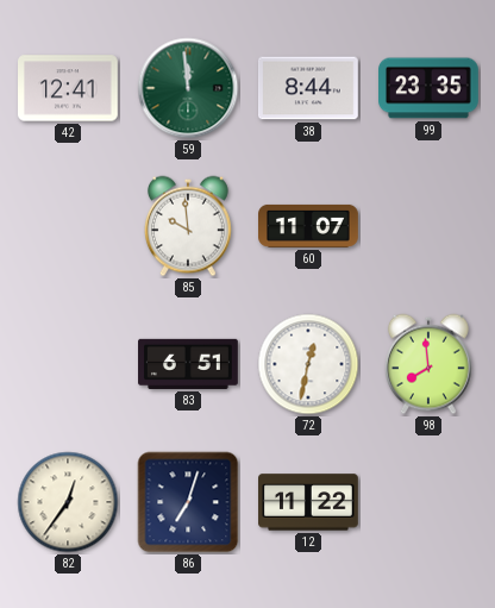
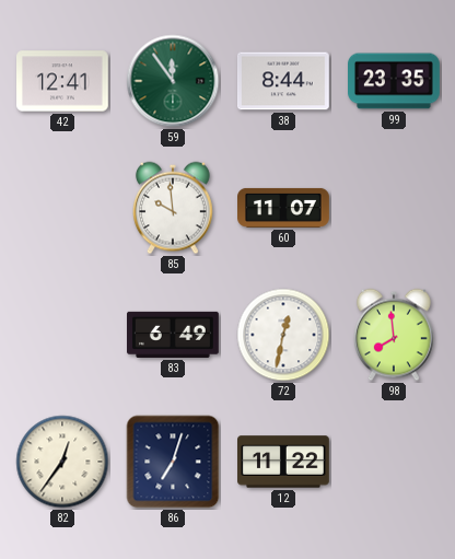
59: 11:59 -> 11:54 (173, 81)
83: 6:51 -> 6:49 (174, 335)
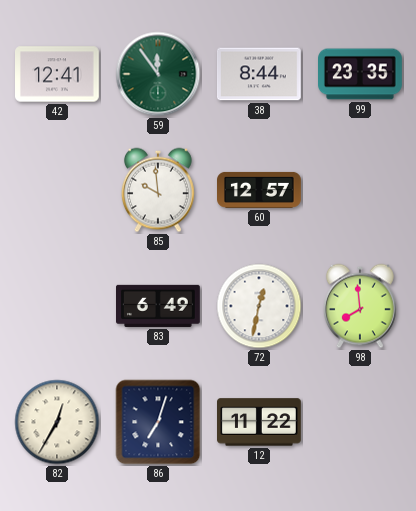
60: 11:07 -> 12:57 (260, 190)
82: 12:36 -> 12:35 (57, 422)
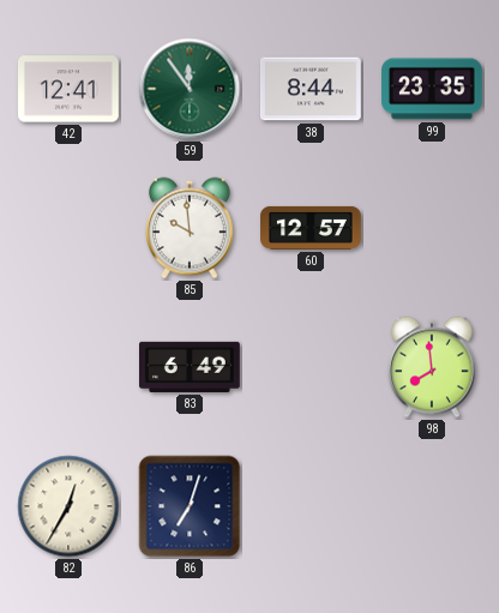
72: 12:32 -> none (259, 306)
12: 11:22 -> none (260, 422)
